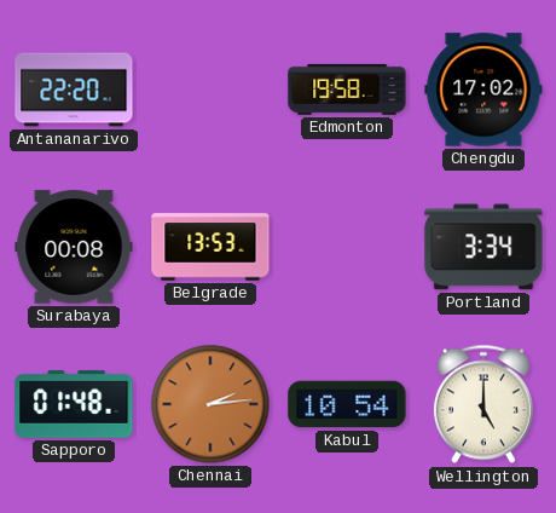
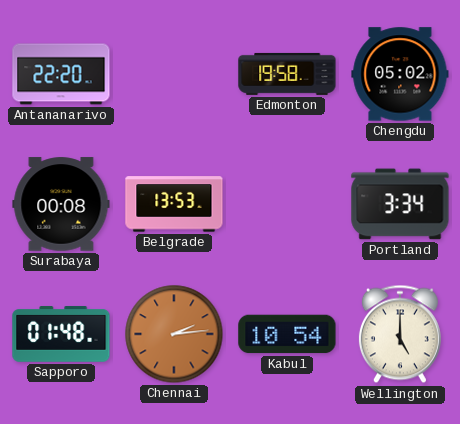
Chengdu: 17:02 -> 05:02 (400, 74)
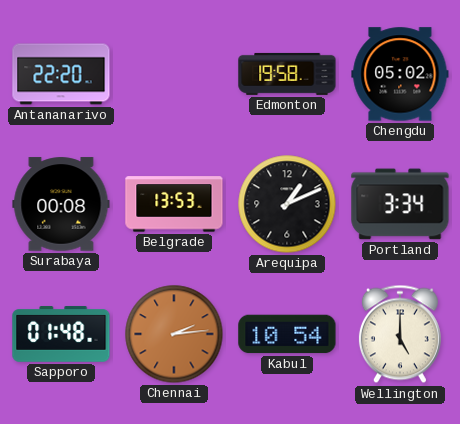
Arequipa: none -> 1:11 (287, 204)
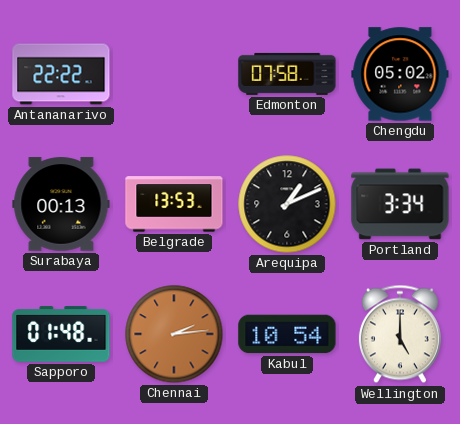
Antananarivo: 22:20 -> 22:22 (61, 74)
Edmonton: 19:58 -> 07:58 (287, 74)
Surabaya: 00:08 -> 00:13 (61, 204)
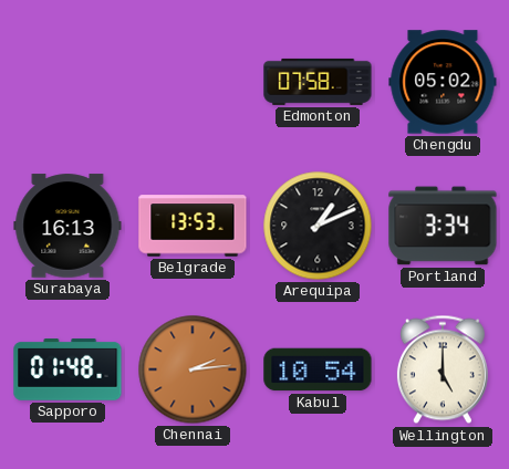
Antananarivo: 22:22 -> none (61, 74)
Surabaya: 00:13 -> 16:13 (67, 226)
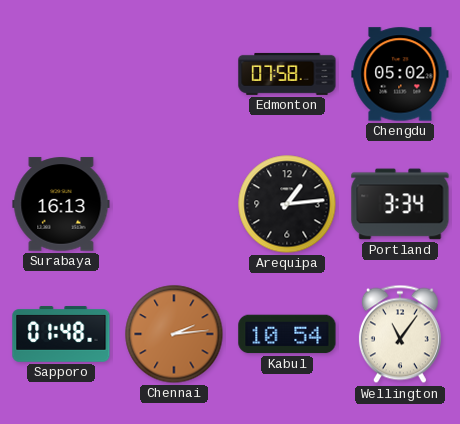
Belgrade: 13:53 -> none (193, 226)
Arequipa: 1:11 -> 1:14 (287, 204)
Wellington: 5:00 -> 11:06 (400, 334)
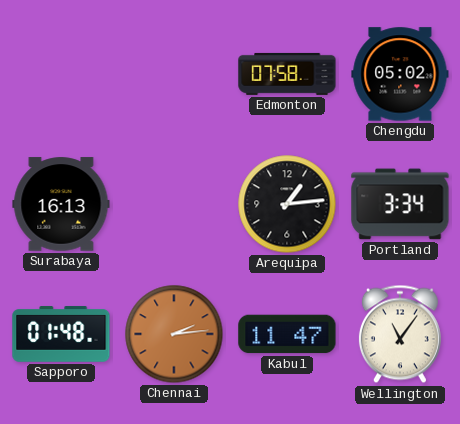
Kabul: 10:54 -> 11:47 (287, 334)
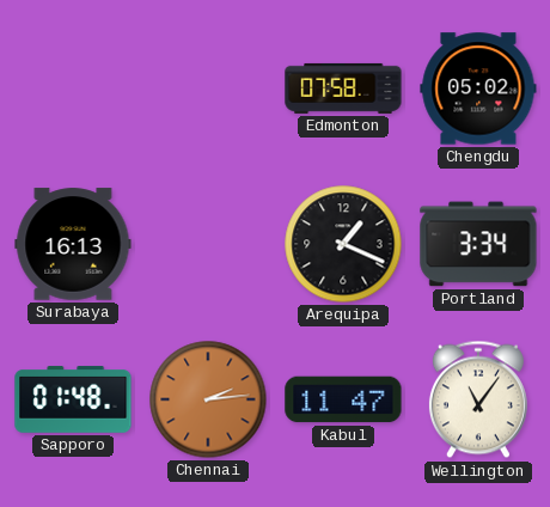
Arequipa: 1:14 -> 1:19 (343, 244)
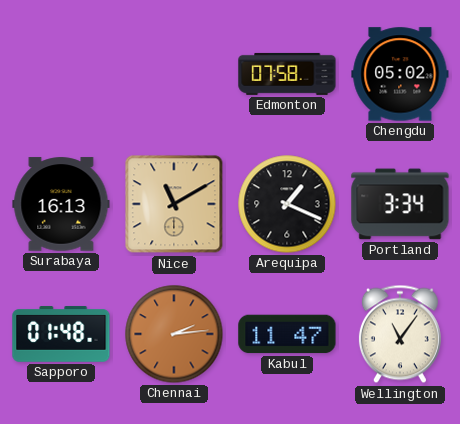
Nice: none -> 11:10 (174, 204)
